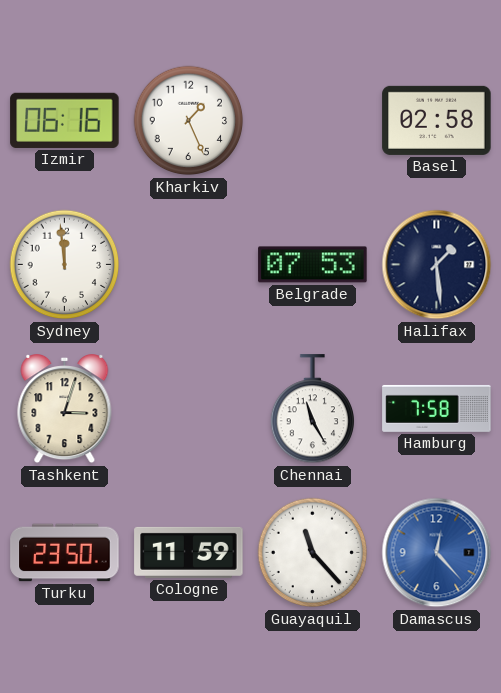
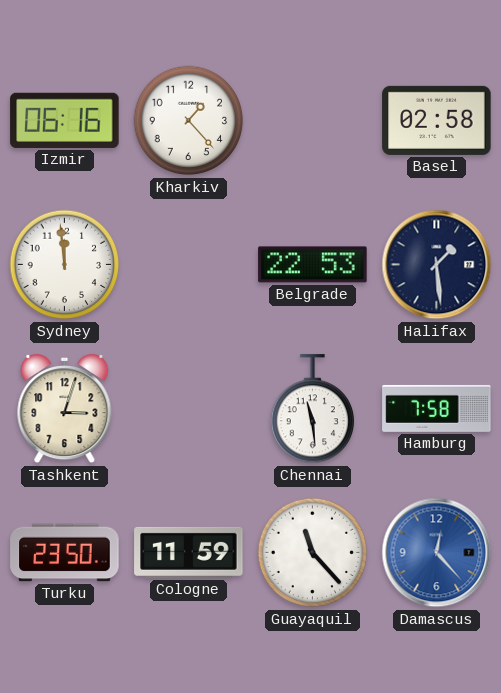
Kharkiv: 1:26 -> 1:23 (189, 121)
Belgrade: 07:53 -> 22:53 (313, 265)
Chennai: 11:25 -> 11:29 (312, 409)
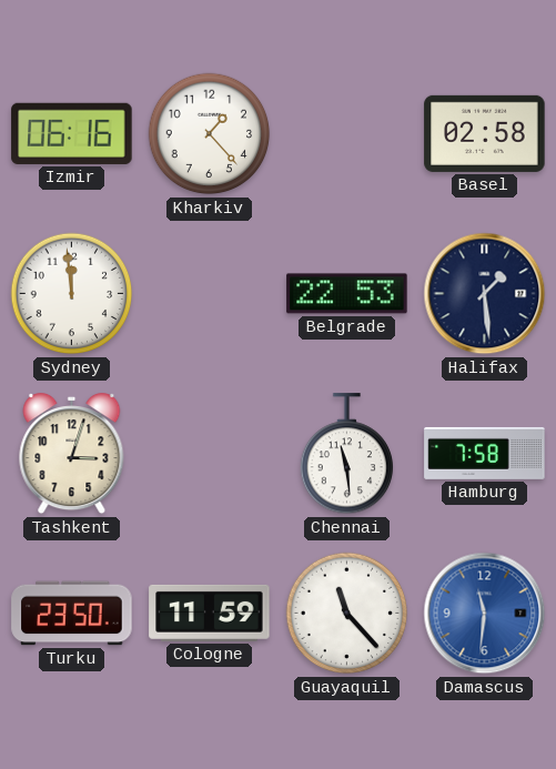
Damascus: 12:23 -> 11:31 (485, 614)
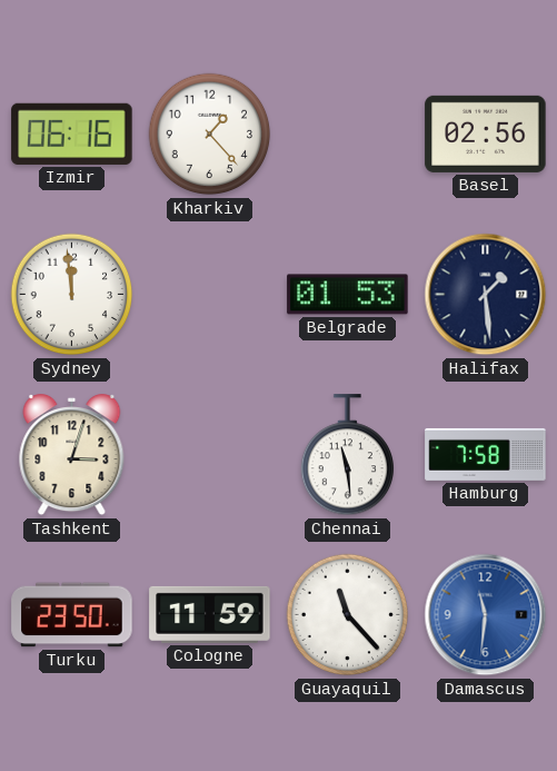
Basel: 02:58 -> 02:56 (486, 134)
Belgrade: 22:53 -> 01:53 (348, 295)
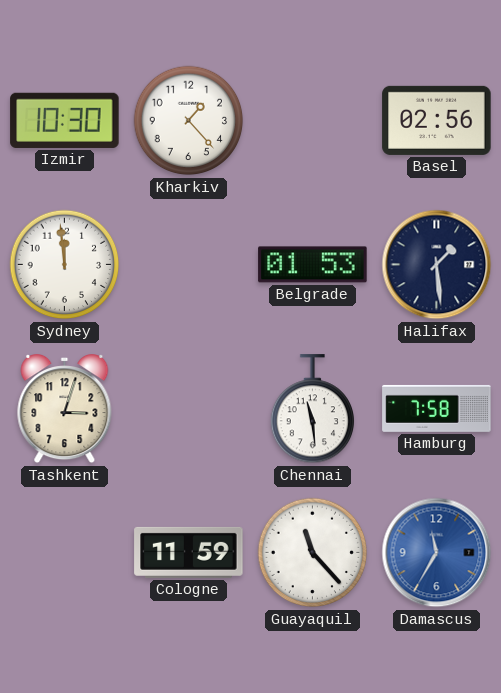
Izmir: 06:16 -> 10:30 (65, 120)
Turku: 23:50 -> none (72, 615)
Damascus: 11:31 -> 11:35 (437, 553)
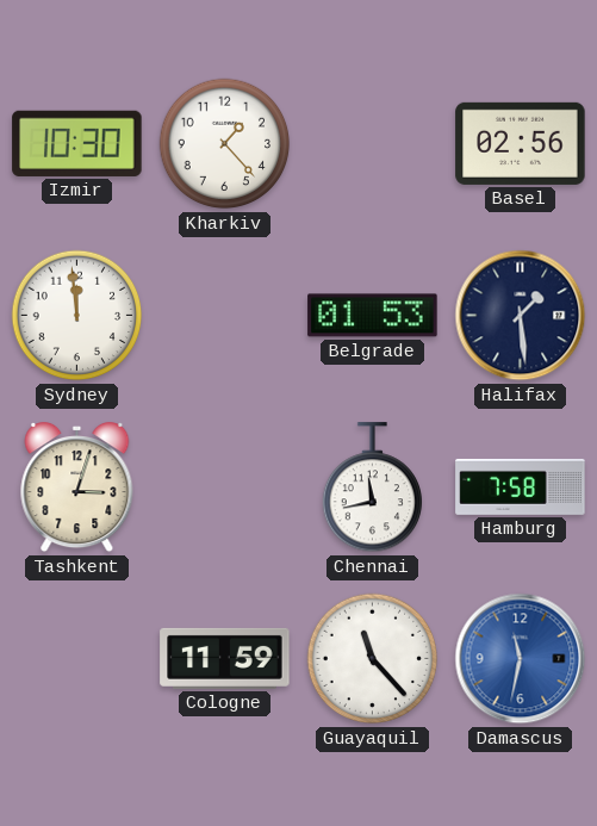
Chennai: 11:29 -> 11:43 (372, 487)
Damascus: 11:35 -> 11:32 (521, 659)
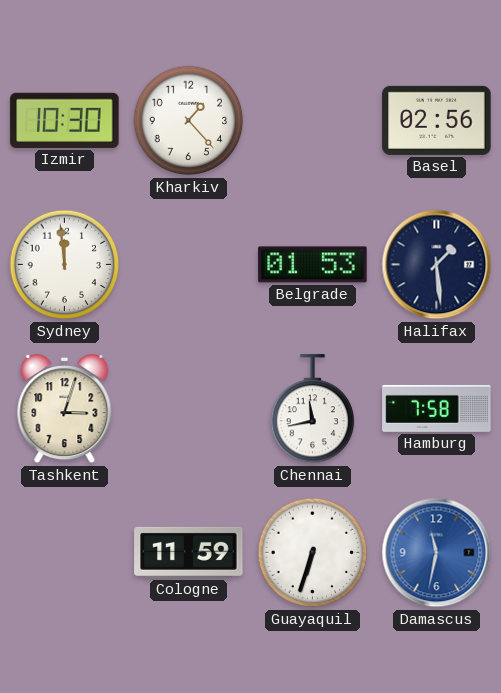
Guayaquil: 11:23 -> 6:33 (313, 553)
